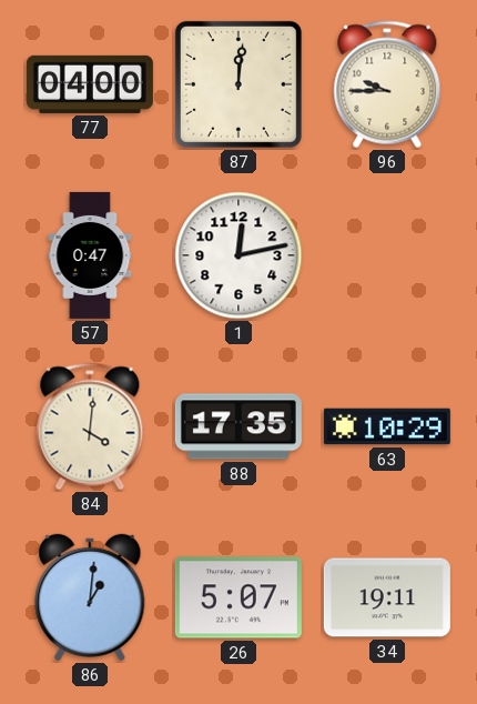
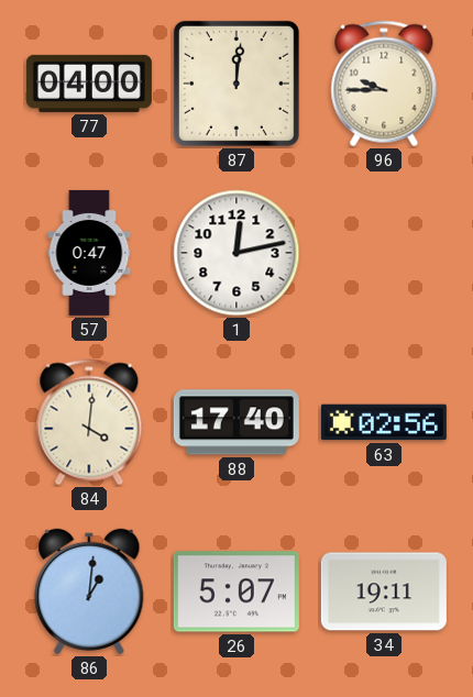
88: 17:35 -> 17:40 (237, 422)
63: 10:29 -> 02:56 (384, 422)
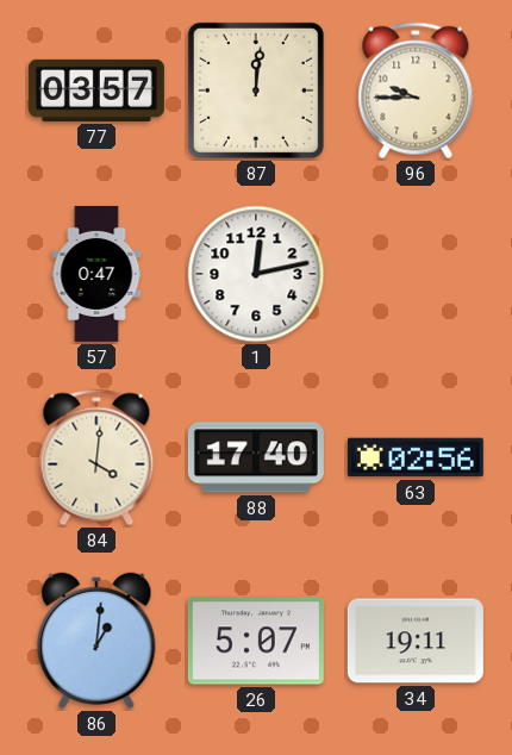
77: 04:00 -> 03:57 (96, 91)
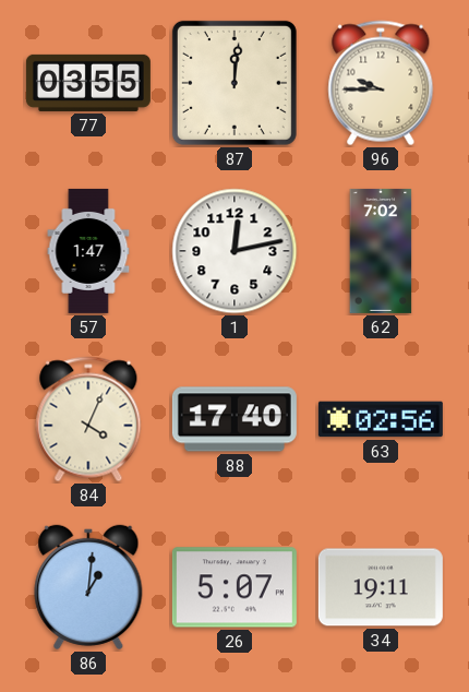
77: 03:57 -> 03:55 (88, 83)
57: 0:47 -> 1:47 (88, 251)
62: none -> 7:02 (381, 251)
84: 4:01 -> 4:04 (88, 419)
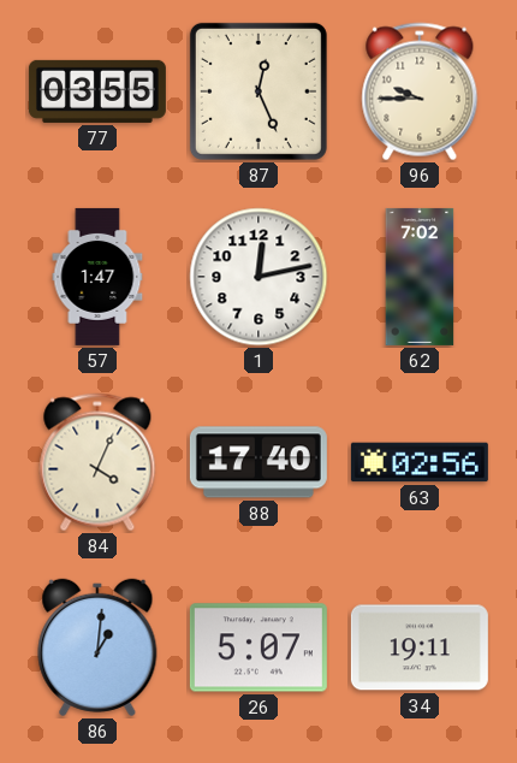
87: 12:01 -> 12:26 (258, 91)
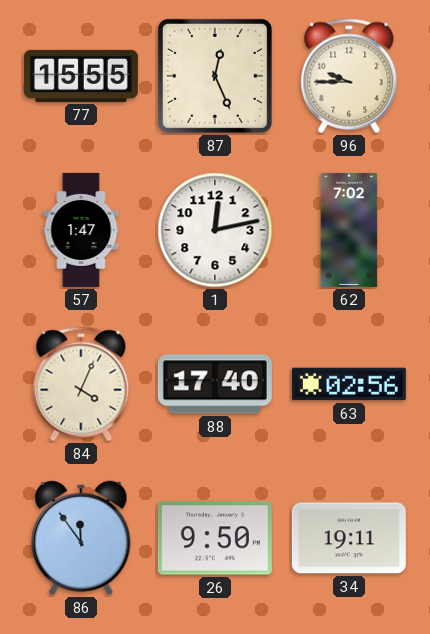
77: 03:55 -> 15:55 (81, 76)
86: 1:01 -> 11:54 (81, 538)
26: 5:07 -> 9:50 (215, 538)
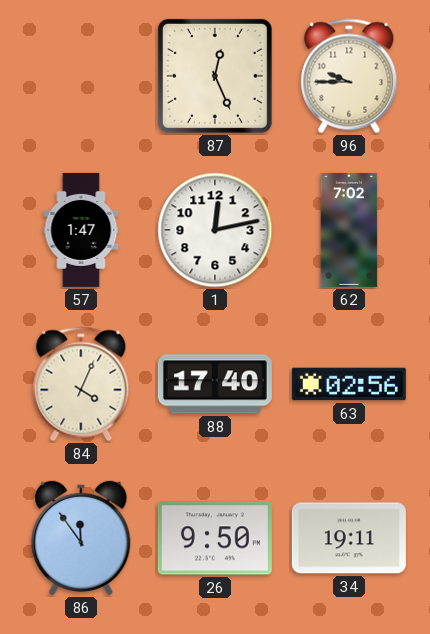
77: 15:55 -> none (81, 76)
